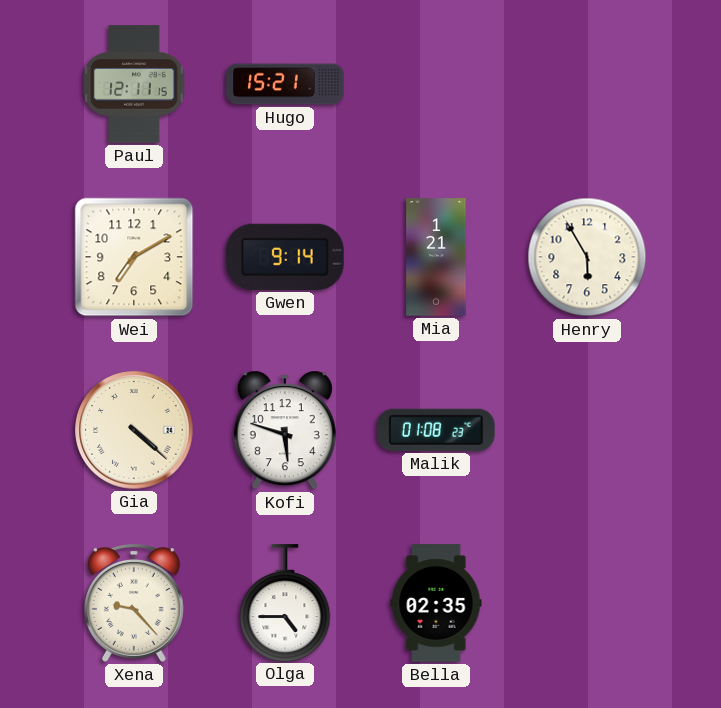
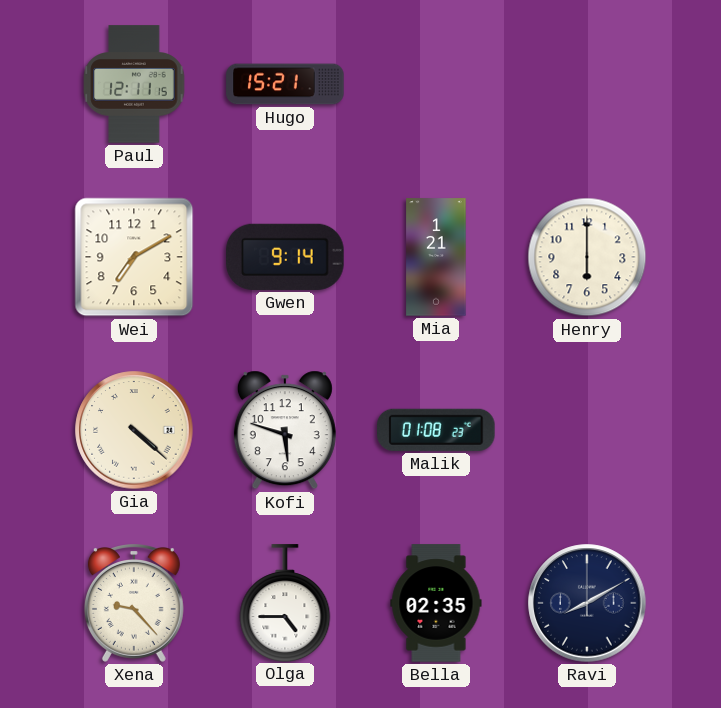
Henry: 5:55 -> 6:00 (587, 257)
Ravi: none -> 8:10 (587, 603)
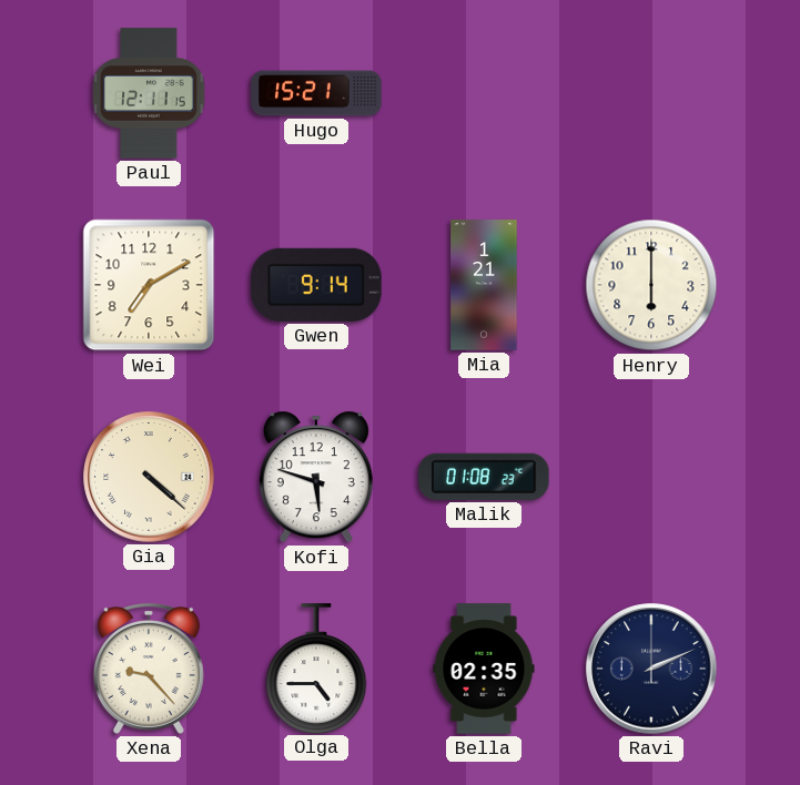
Ravi: 8:10 -> 2:11 (651, 669)
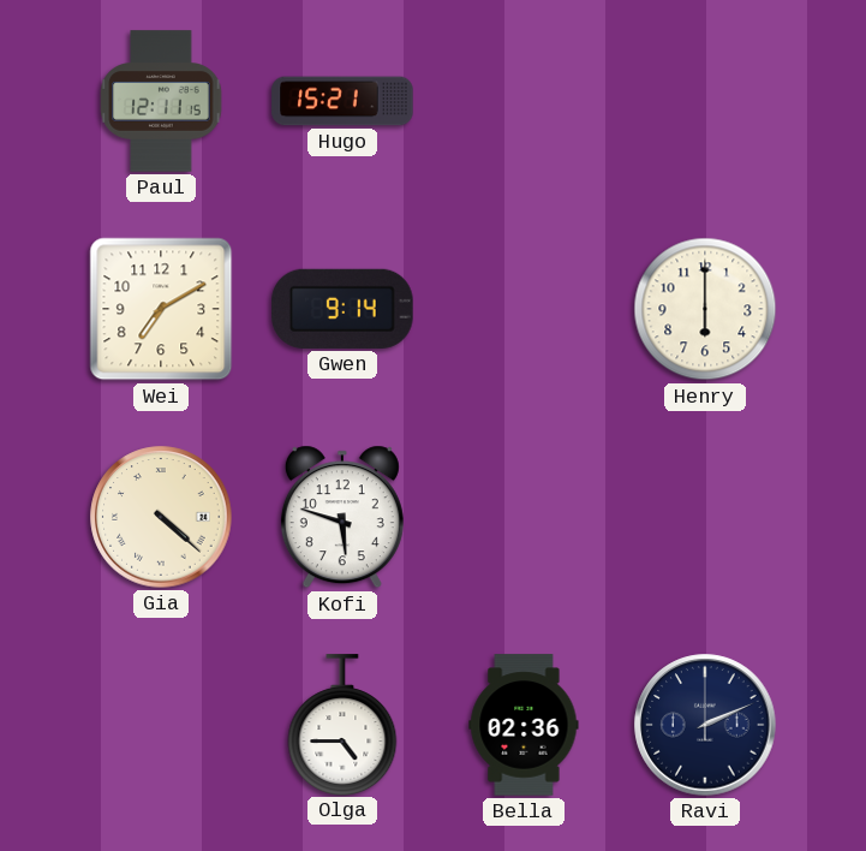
Mia: 1:21 -> none (484, 285)
Malik: 01:08 -> none (484, 477)
Xena: 9:23 -> none (149, 669)
Bella: 02:35 -> 02:36 (524, 725)
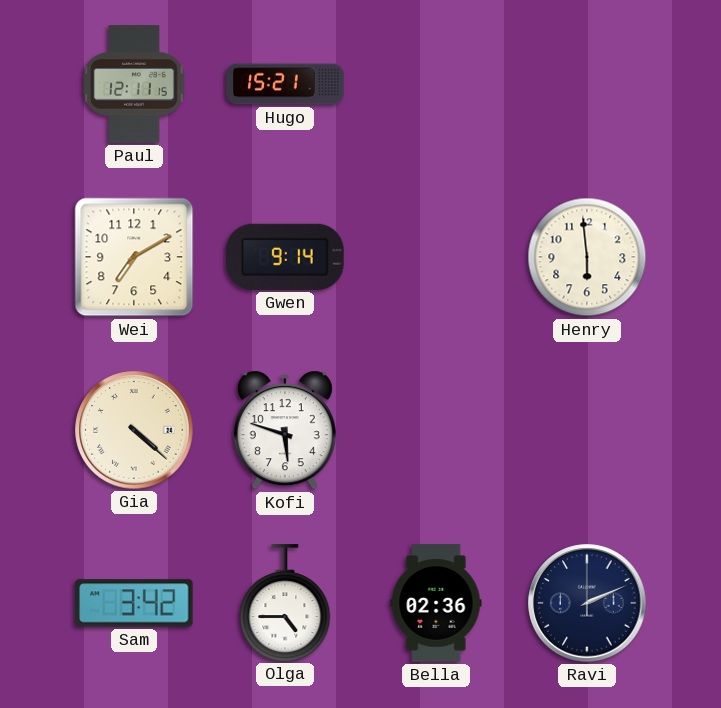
Henry: 6:00 -> 5:59 (587, 257)
Sam: none -> 3:42 (134, 603)
